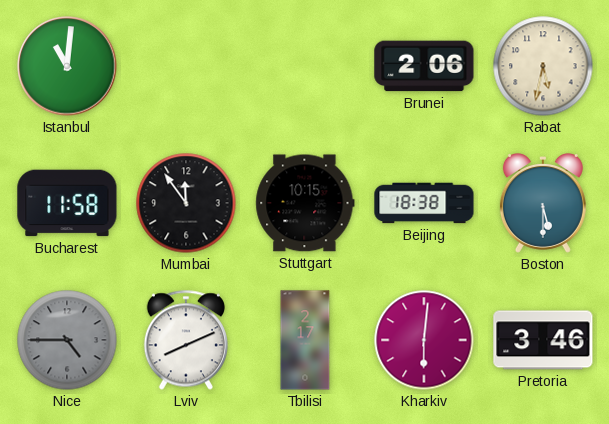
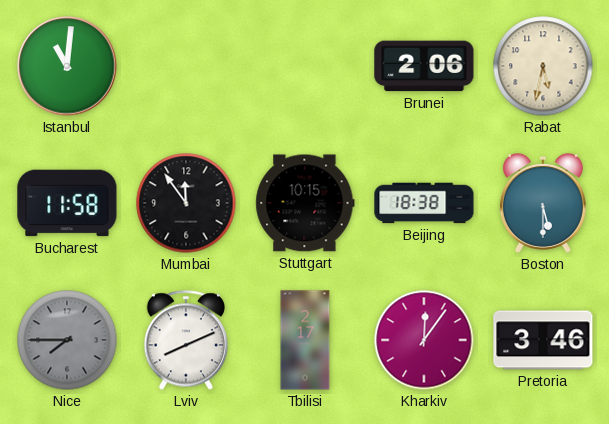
Nice: 4:45 -> 7:45 (67, 340)
Kharkiv: 6:01 -> 12:06 (424, 340)
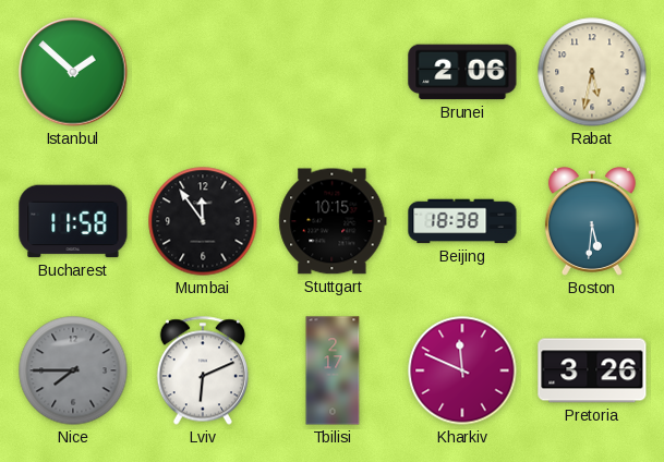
Istanbul: 11:01 -> 1:52 (73, 72)
Boston: 5:30 -> 5:31 (592, 222)
Lviv: 8:11 -> 6:11 (203, 370)
Kharkiv: 12:06 -> 11:49 (462, 370)
Pretoria: 3:46 -> 3:26 (592, 370)
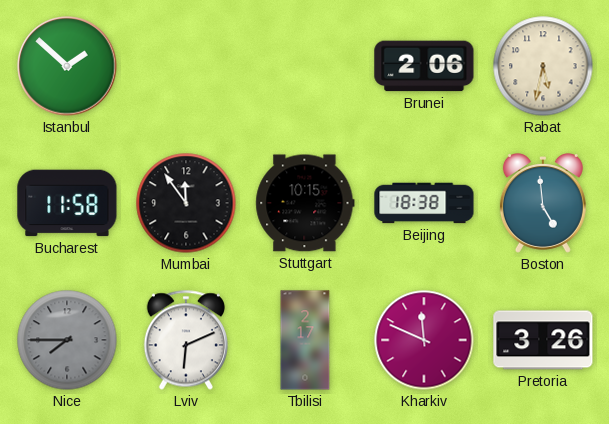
Boston: 5:31 -> 4:59 (543, 204)
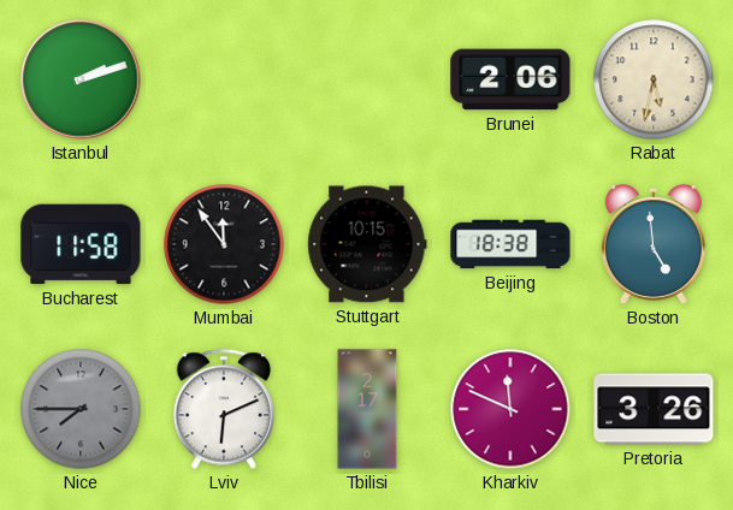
Istanbul: 1:52 -> 2:12 (81, 79)
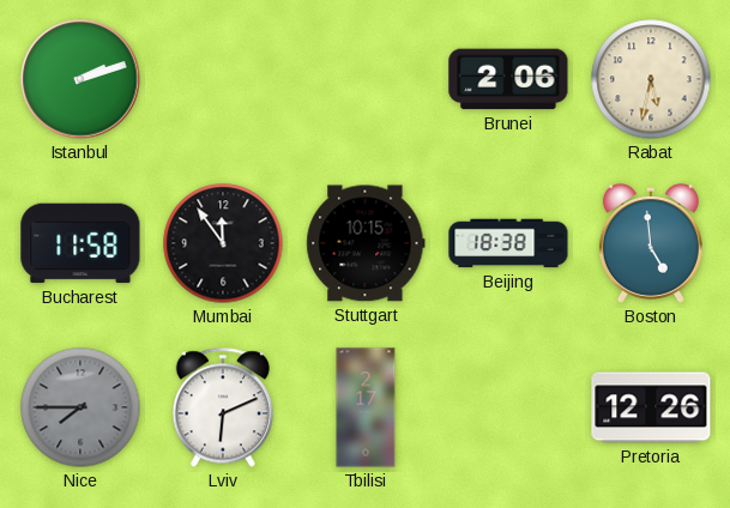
Kharkiv: 11:49 -> none (510, 409)
Pretoria: 3:26 -> 12:26 (651, 407)
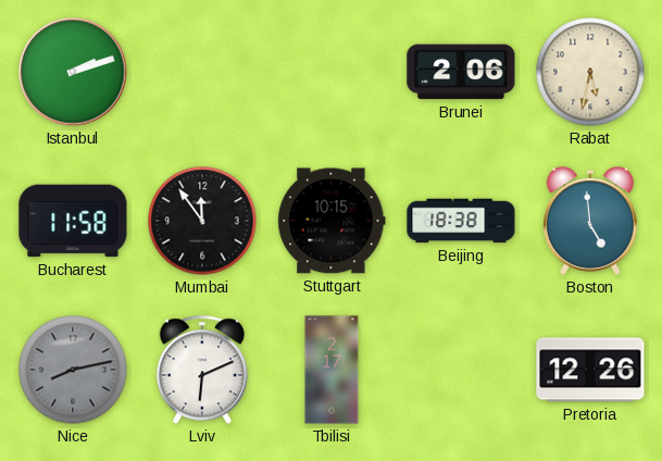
Nice: 7:45 -> 8:13 (73, 370)
